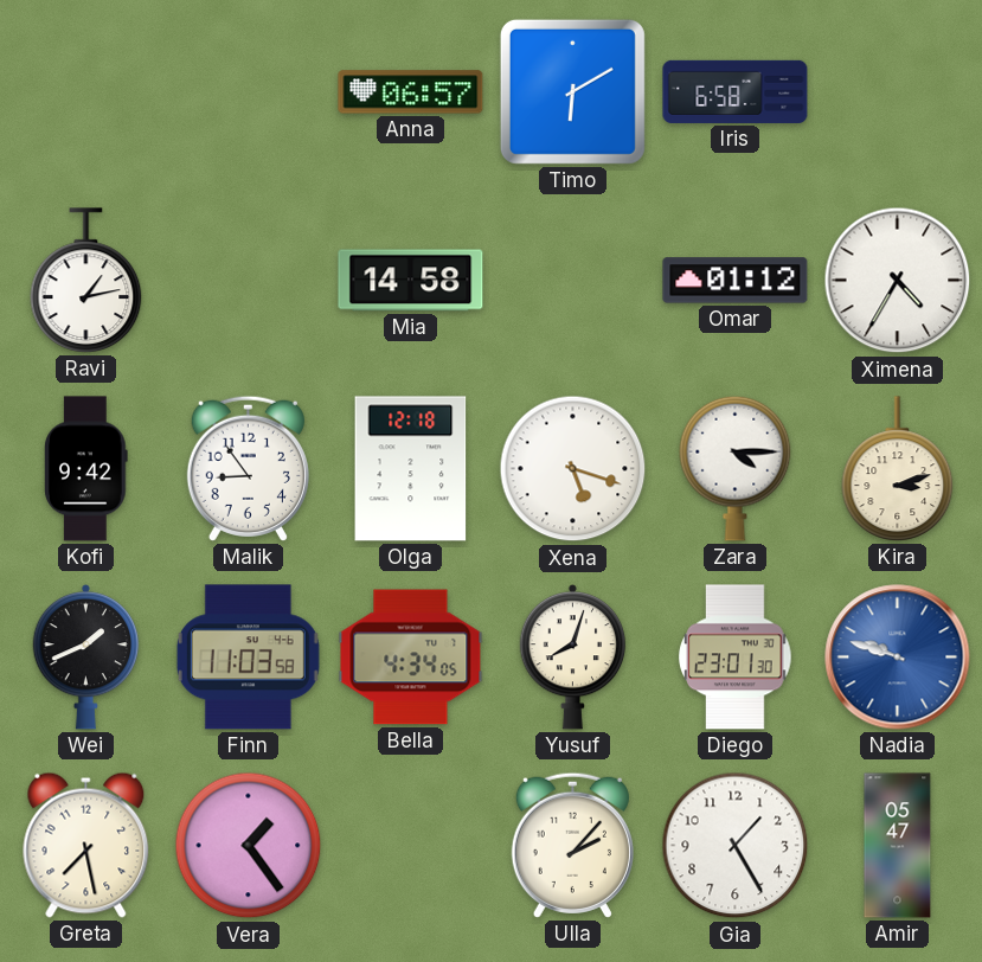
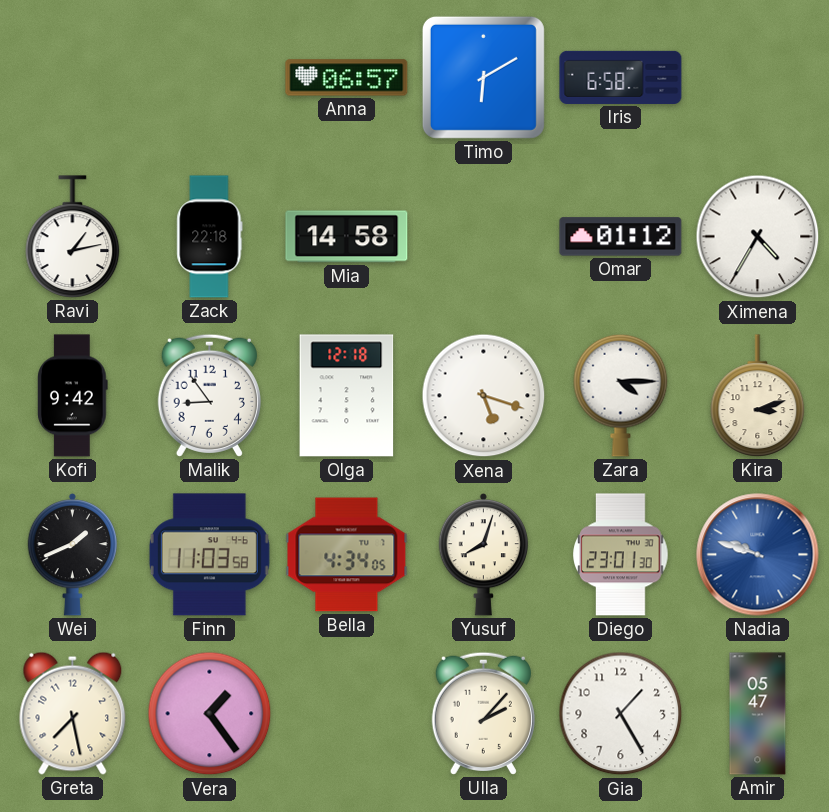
Zack: none -> 22:18 (210, 237)
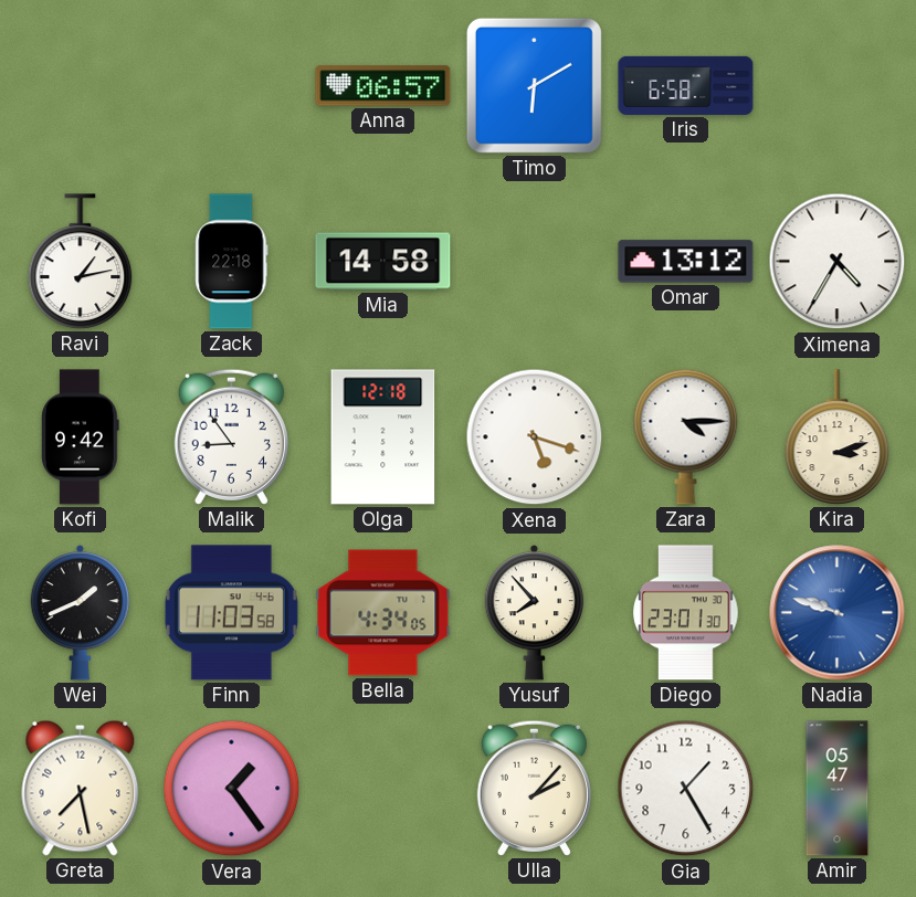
Omar: 01:12 -> 13:12 (686, 262)
Yusuf: 8:03 -> 7:53 (535, 612)
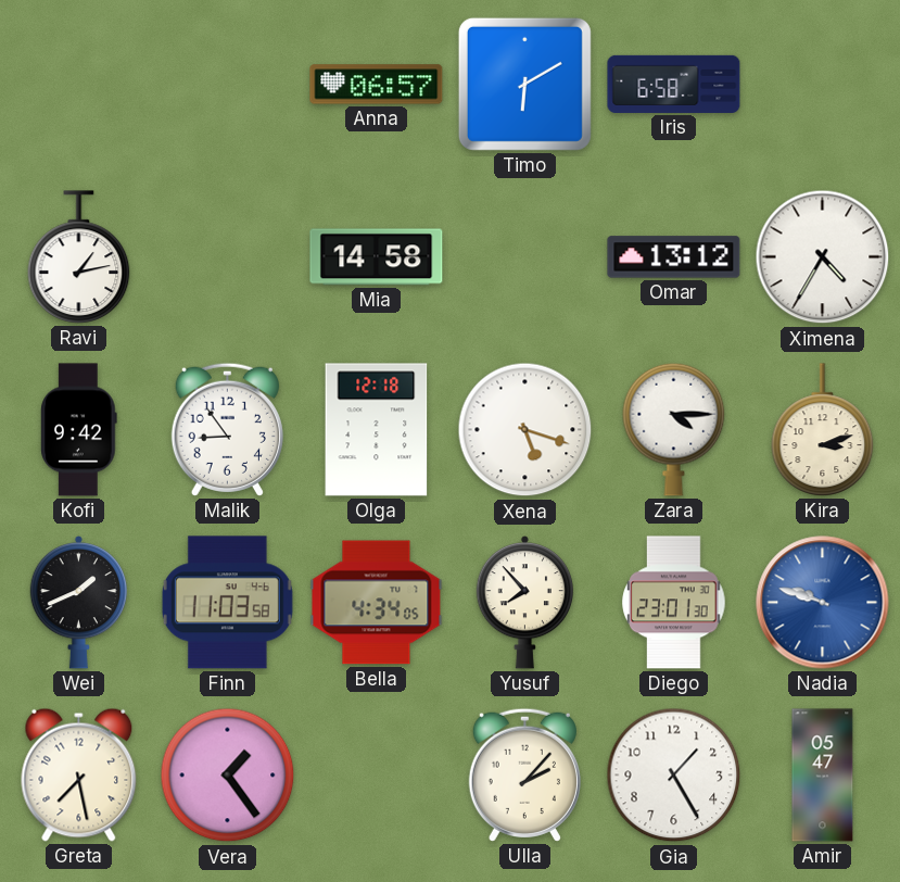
Zack: 22:18 -> none (232, 262)
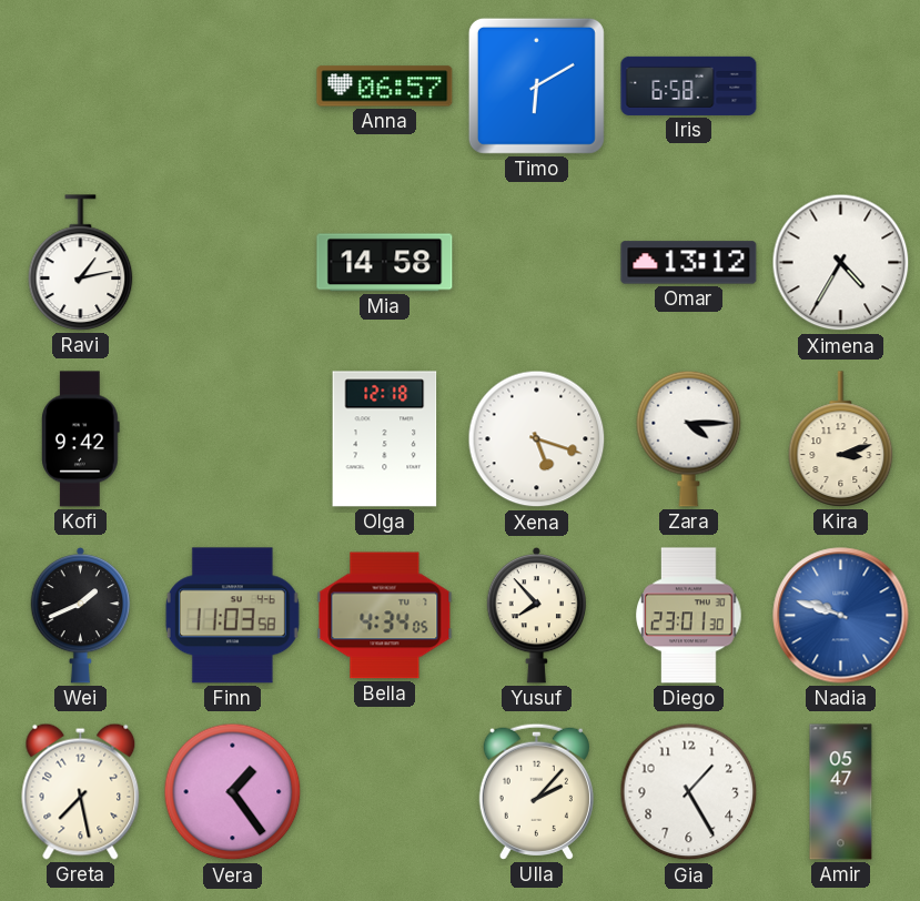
Malik: 8:54 -> none (227, 429)
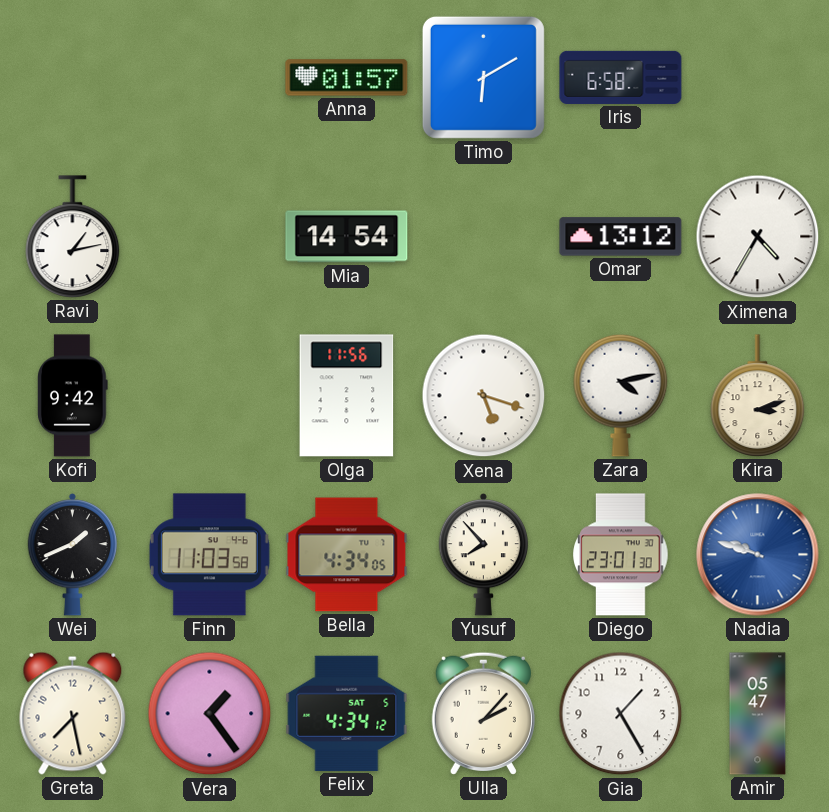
Anna: 06:57 -> 01:57 (347, 78)
Mia: 14:58 -> 14:54 (347, 237)
Olga: 12:18 -> 11:56 (347, 396)
Zara: 4:15 -> 4:13 (621, 395)
Felix: none -> 4:34 (347, 713)
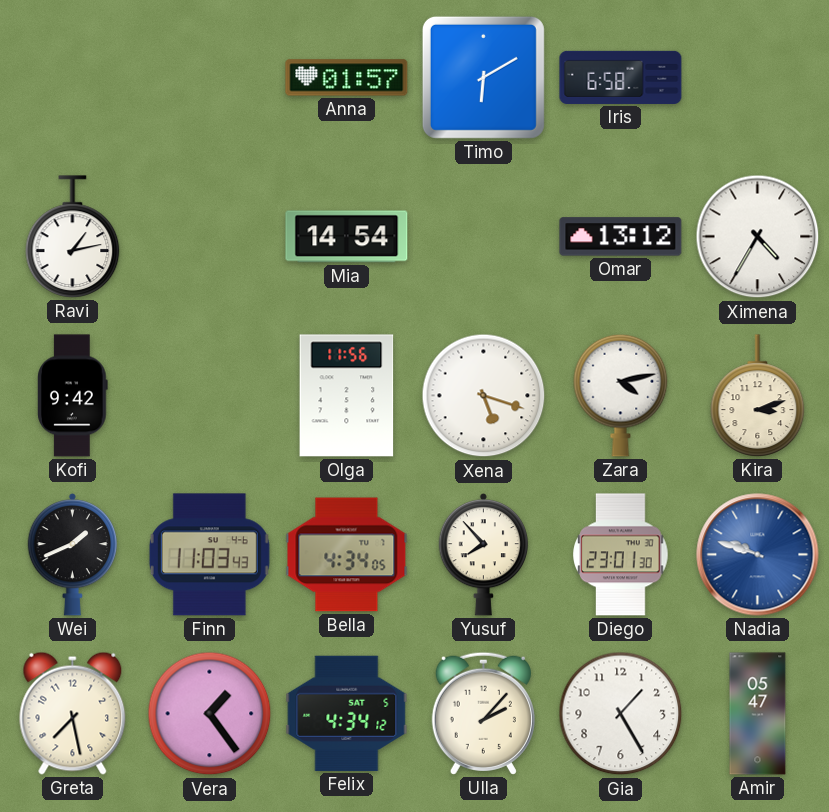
Finn: 11:03:58 -> 11:03:43 (209, 555)
